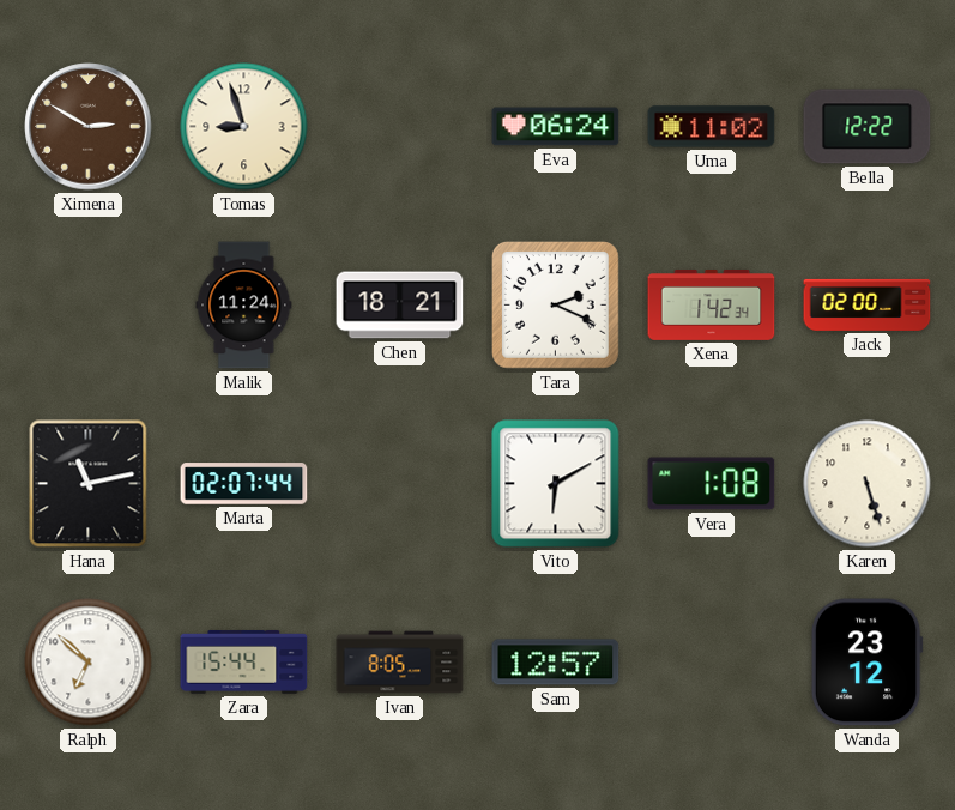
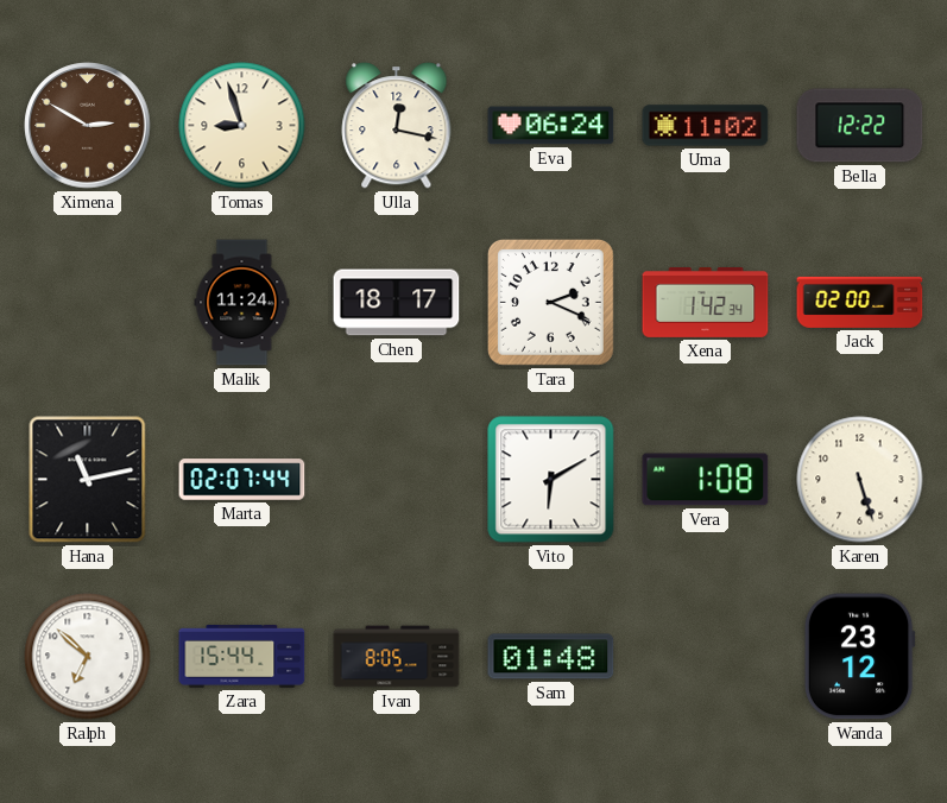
Ulla: none -> 12:17 (397, 126)
Chen: 18:21 -> 18:17 (397, 303)
Sam: 12:57 -> 01:48 (551, 657)
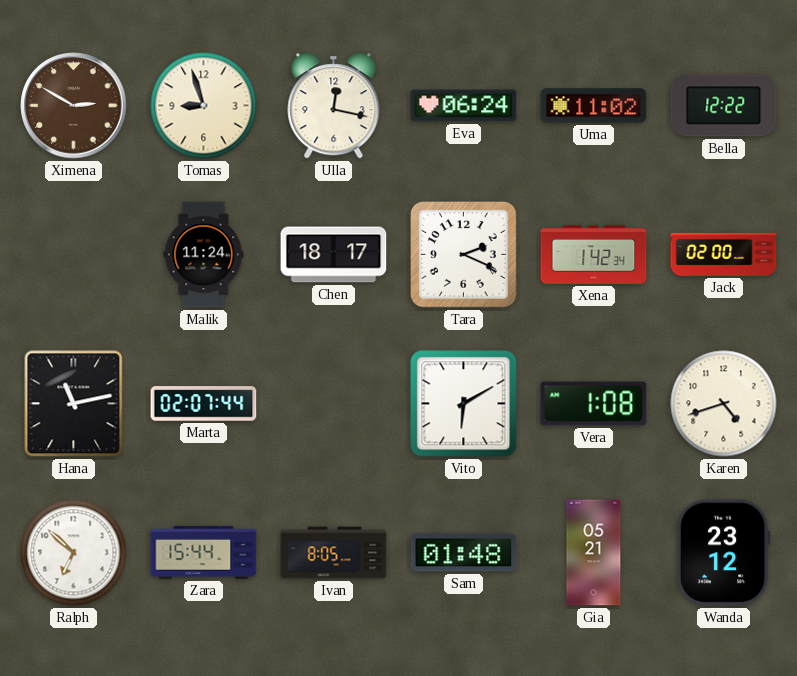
Karen: 5:27 -> 4:42 (724, 404)
Gia: none -> 05:21 (594, 553)
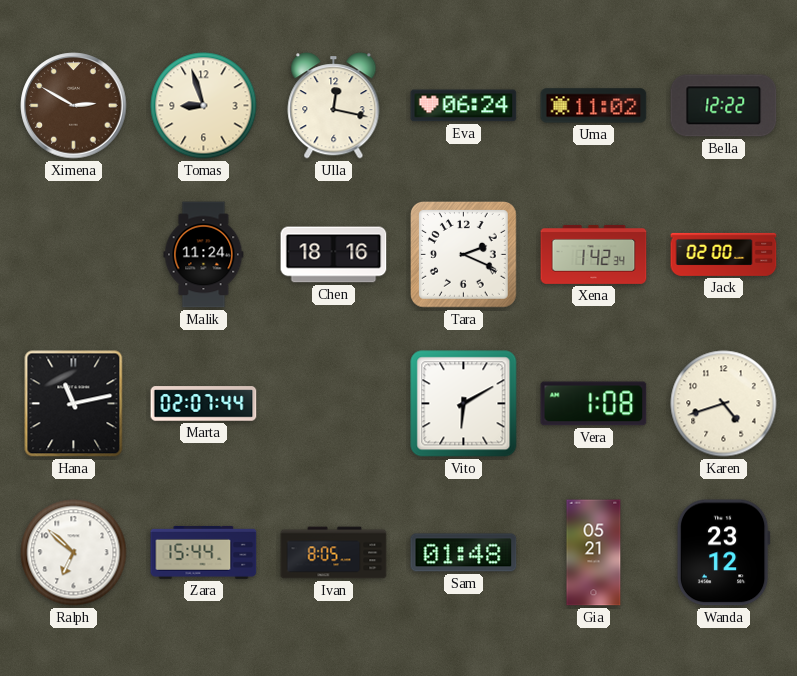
Chen: 18:17 -> 18:16 (334, 255)
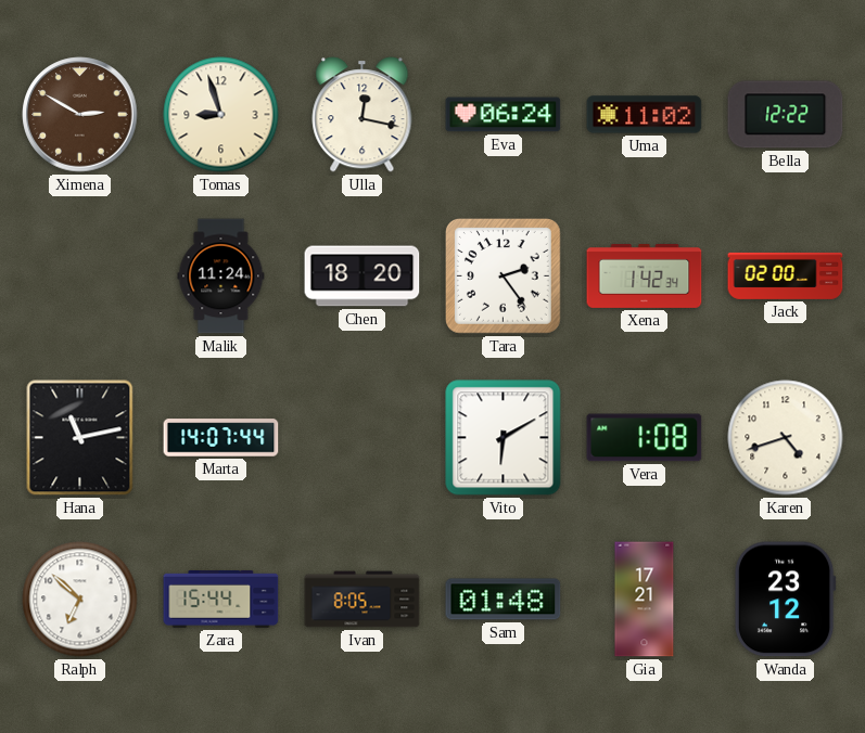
Chen: 18:16 -> 18:20 (362, 277)
Tara: 2:19 -> 2:24 (504, 277)
Marta: 02:07 -> 14:07 (221, 438)
Gia: 05:21 -> 17:21 (645, 600)
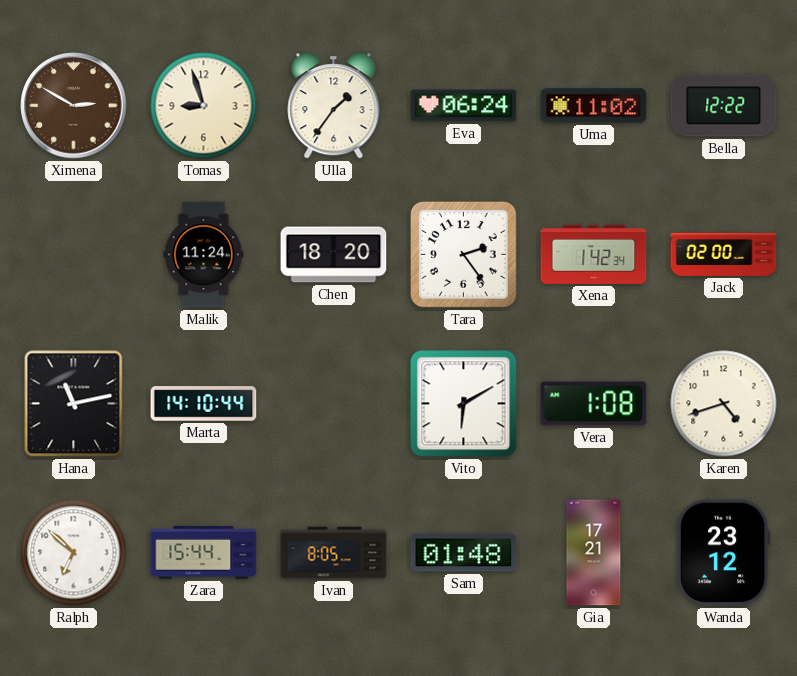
Ulla: 12:17 -> 1:36 (334, 106)
Marta: 14:07 -> 14:10 (204, 404)
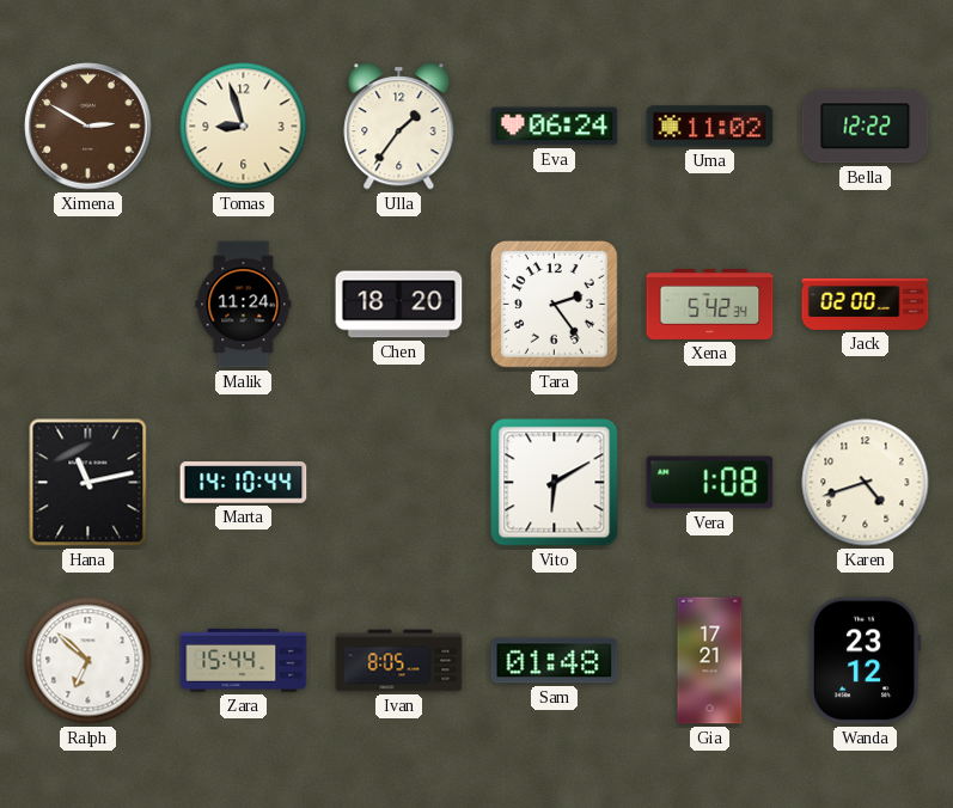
Xena: 1:42 -> 5:42 (710, 304)
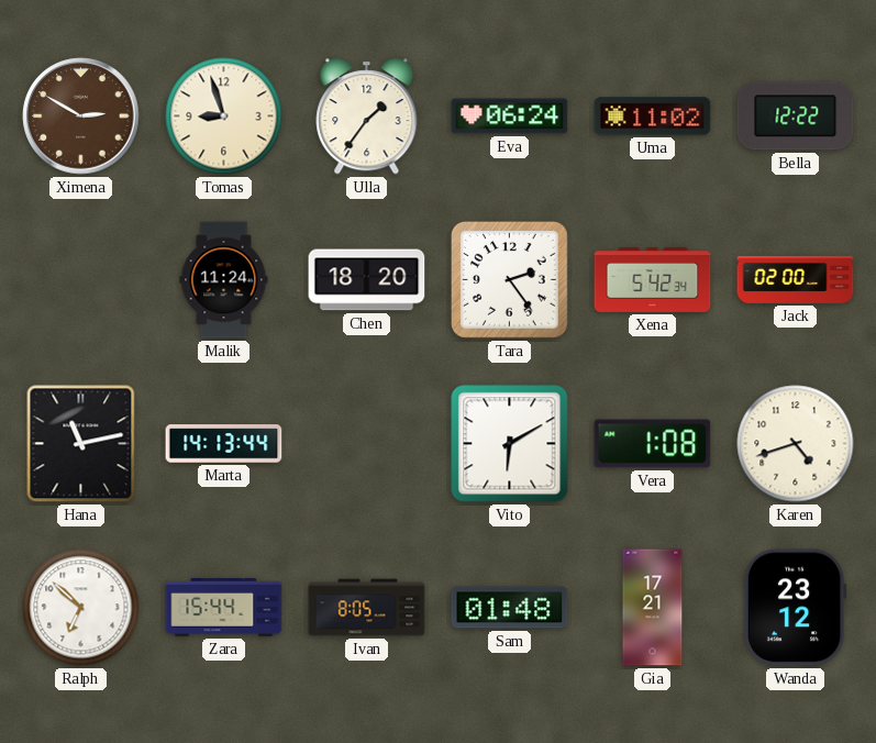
Marta: 14:10 -> 14:13 (224, 444)
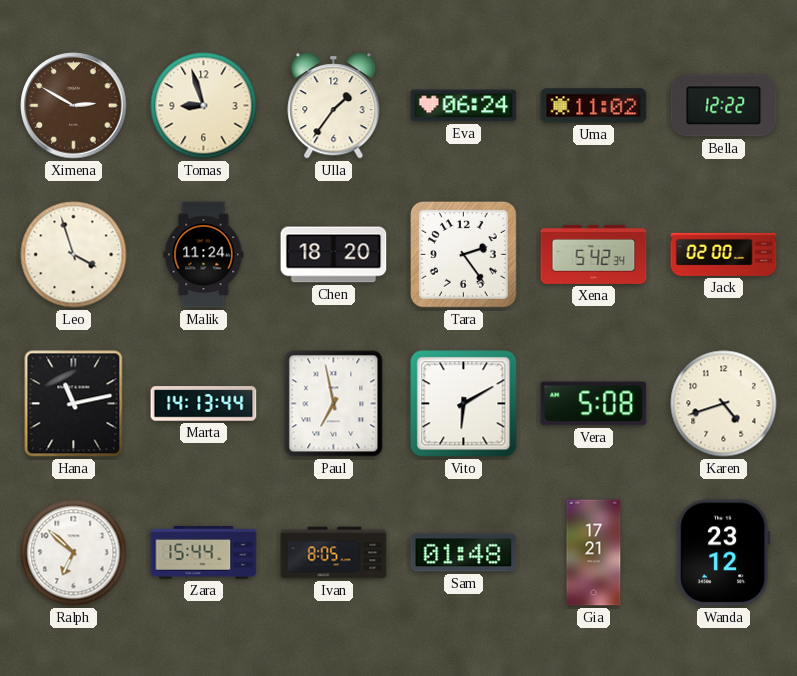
Leo: none -> 3:57 (74, 255)
Paul: none -> 6:58 (334, 404)
Vera: 1:08 -> 5:08 (594, 404)
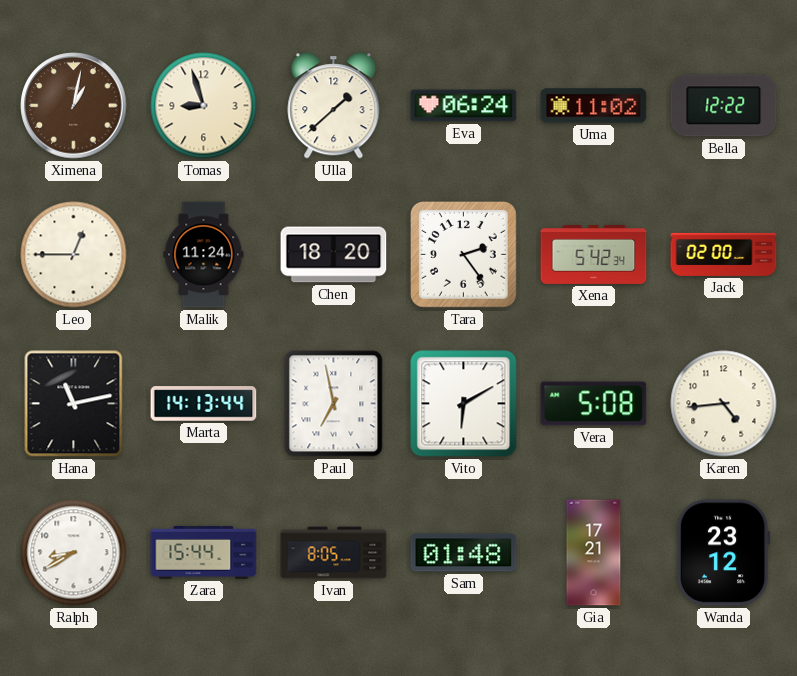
Ximena: 2:50 -> 1:02 (74, 106)
Ulla: 1:36 -> 1:38 (334, 106)
Leo: 3:57 -> 12:45 (74, 255)
Karen: 4:42 -> 4:44 (724, 404)
Ralph: 6:52 -> 8:40 (74, 553)
